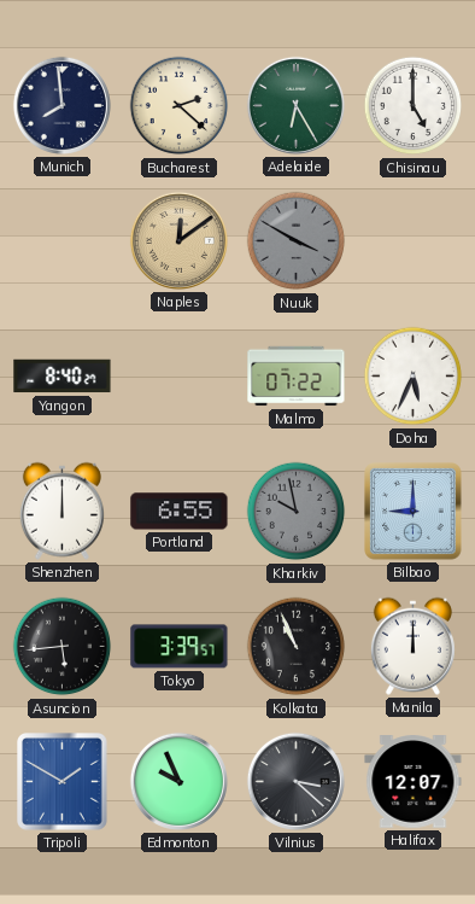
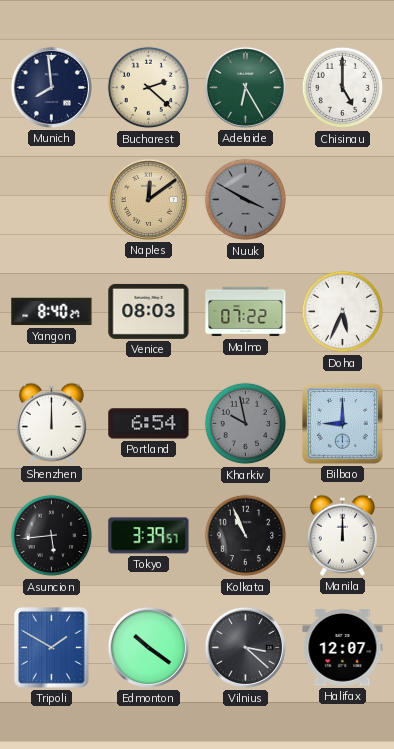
Venice: none -> 08:03 (149, 311)
Portland: 6:55 -> 6:54 (149, 424)
Edmonton: 9:56 -> 10:21 (148, 647)
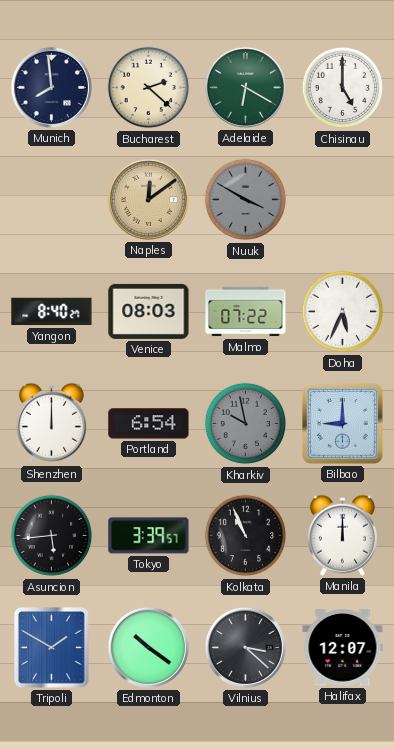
Adelaide: 6:25 -> 6:20 (245, 87)
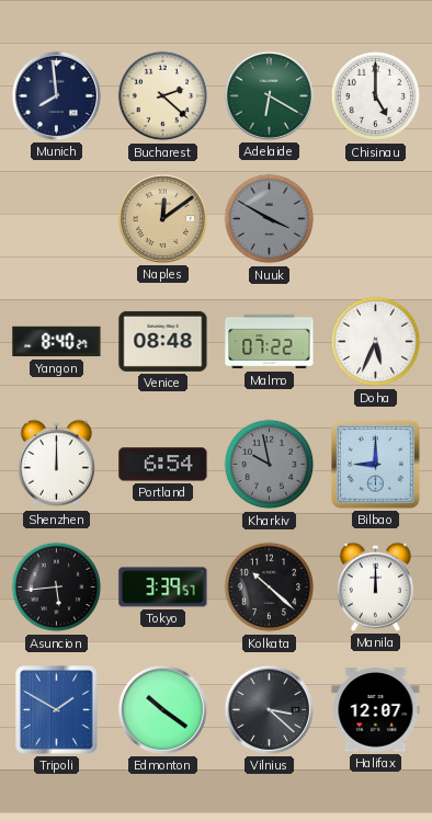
Venice: 08:03 -> 08:48 (163, 341)
Kolkata: 10:56 -> 10:22 (270, 588)
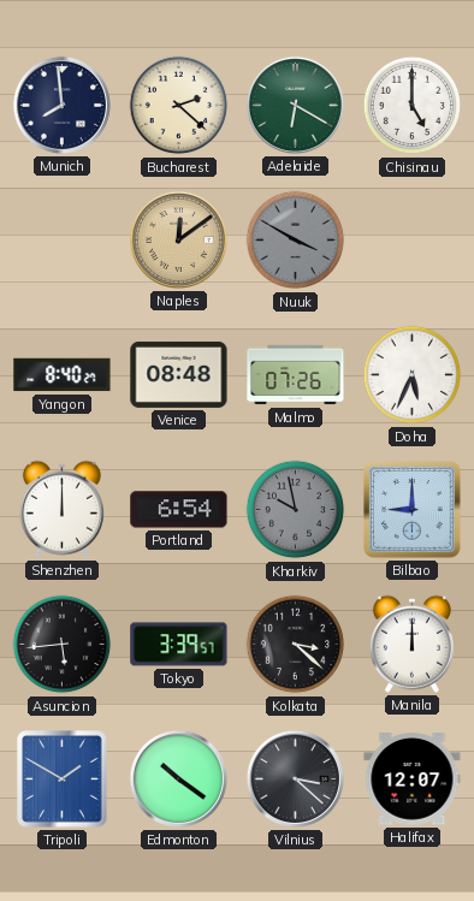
Malmo: 07:22 -> 07:26 (296, 375)
Kolkata: 10:22 -> 3:22 (296, 645)
